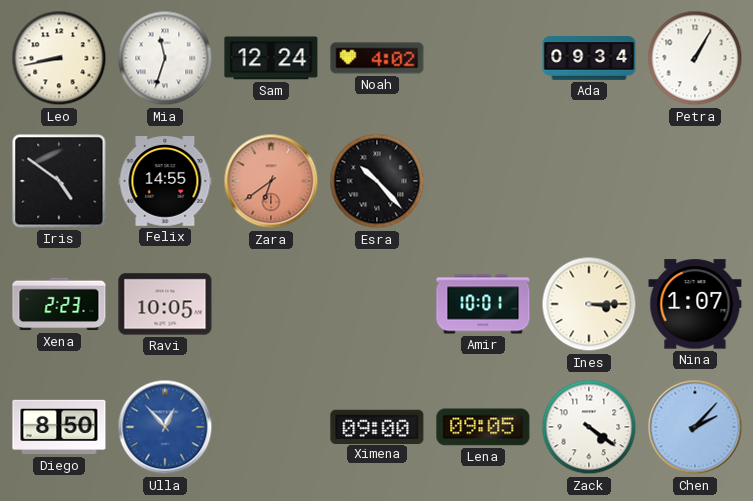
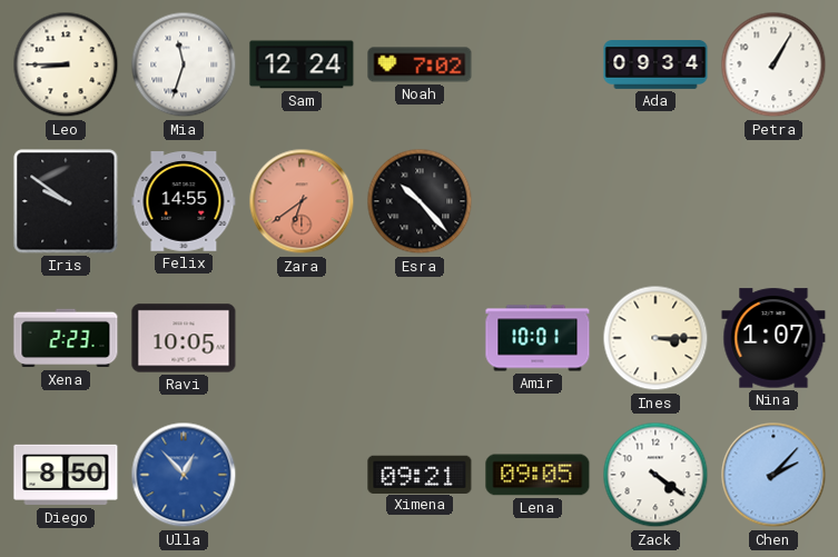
Leo: 8:43 -> 8:45 (66, 64)
Noah: 4:02 -> 7:02 (420, 64)
Iris: 4:51 -> 9:51 (66, 201)
Ximena: 09:00 -> 09:21 (420, 474)
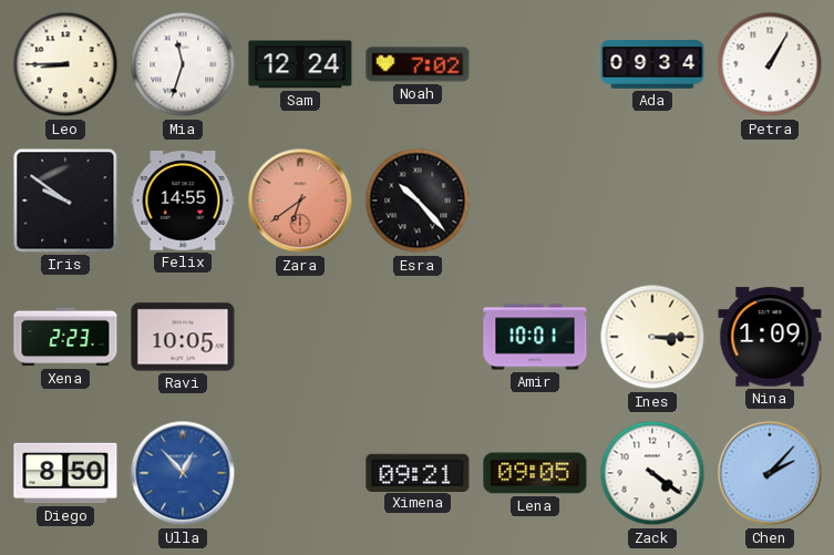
Nina: 1:07 -> 1:09 (770, 337)
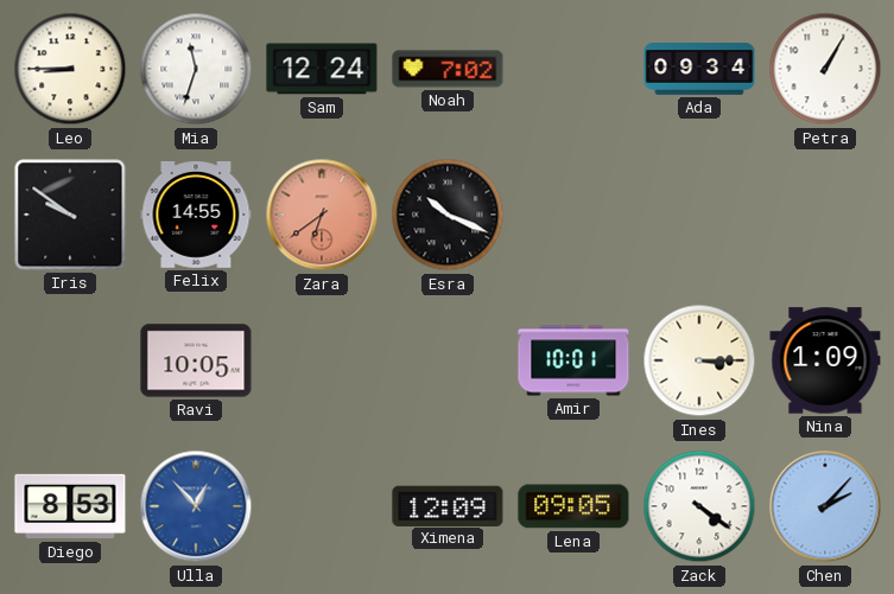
Esra: 10:23 -> 10:19 (448, 215)
Xena: 2:23 -> none (65, 337)
Diego: 8:50 -> 8:53 (70, 506)
Ximena: 09:21 -> 12:09 (448, 505)
